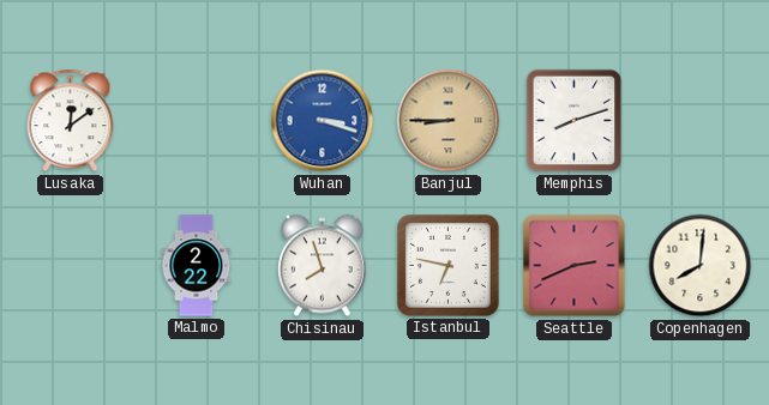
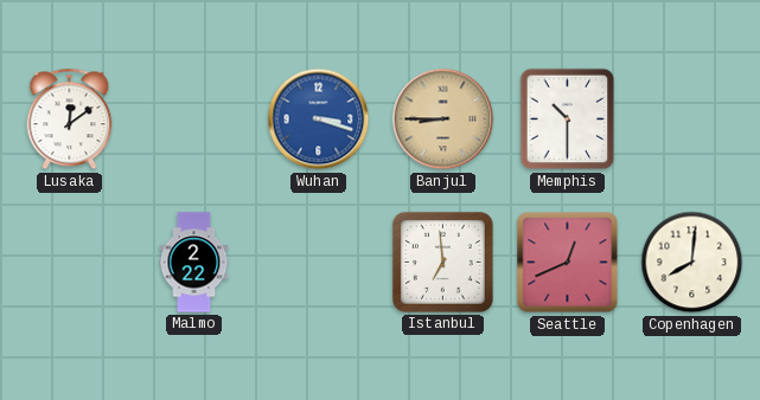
Memphis: 8:12 -> 10:30 (568, 120)
Chisinau: 7:57 -> none (323, 266)
Istanbul: 6:47 -> 6:59 (442, 262)
Seattle: 2:41 -> 12:41 (568, 263)
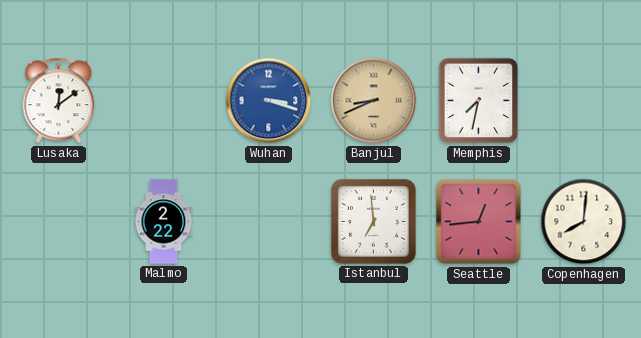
Banjul: 8:45 -> 8:41 (374, 101)
Memphis: 10:30 -> 7:32 (479, 101)
Seattle: 12:41 -> 12:44 (479, 222)
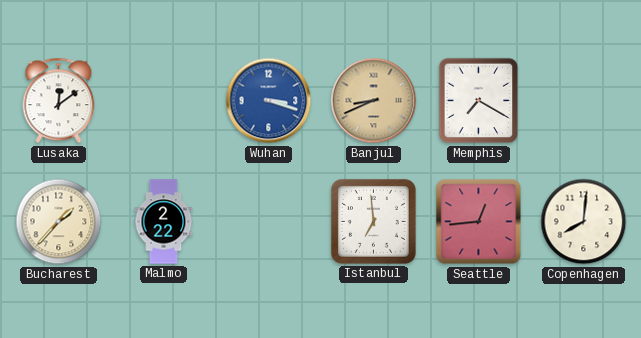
Memphis: 7:32 -> 7:20 (479, 101)
Bucharest: none -> 1:37 (59, 222)
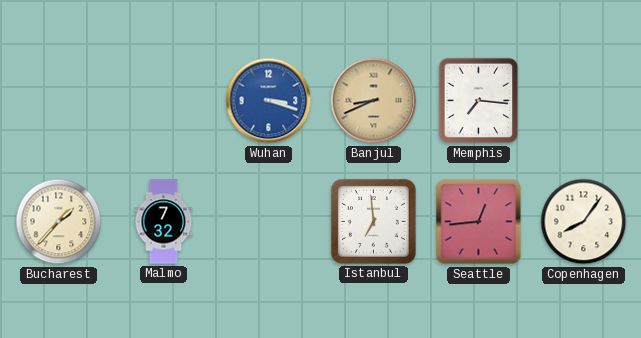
Lusaka: 12:09 -> none (59, 101)
Memphis: 7:20 -> 7:16 (479, 101)
Malmo: 2:22 -> 7:32 (164, 222)
Copenhagen: 8:01 -> 8:06 (584, 222)
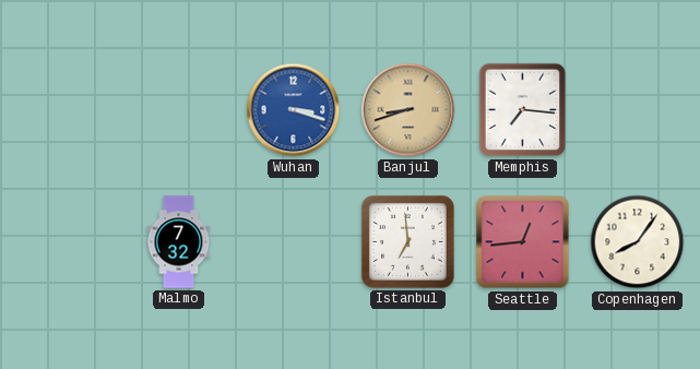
Banjul: 8:41 -> 8:42 (408, 110)
Bucharest: 1:37 -> none (59, 222)
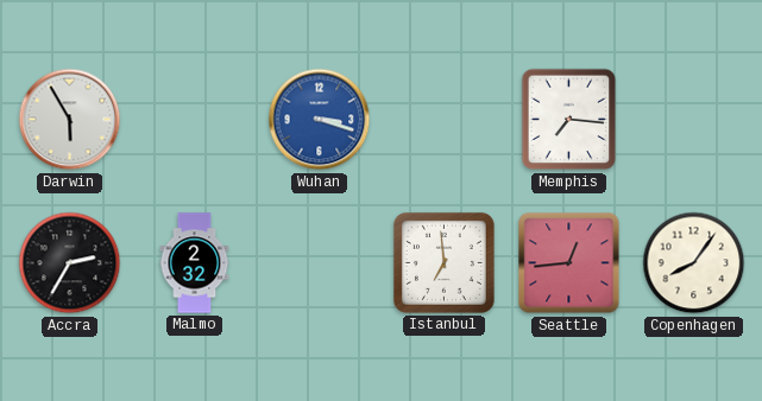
Darwin: none -> 5:55 (70, 120)
Banjul: 8:42 -> none (408, 110)
Accra: none -> 2:35 (70, 263)
Malmo: 7:32 -> 2:32 (195, 263)
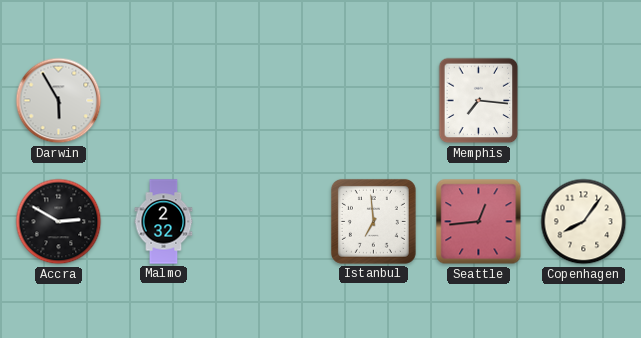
Wuhan: 3:18 -> none (320, 120)
Accra: 2:35 -> 2:50 (59, 222)
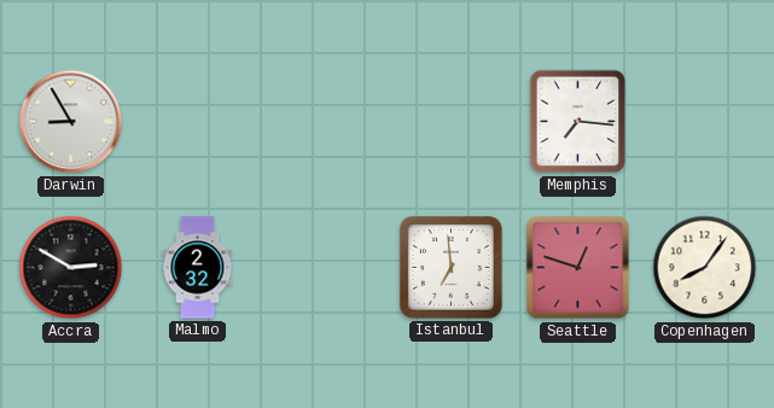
Darwin: 5:55 -> 8:55 (71, 122)
Seattle: 12:44 -> 12:48 (578, 268)
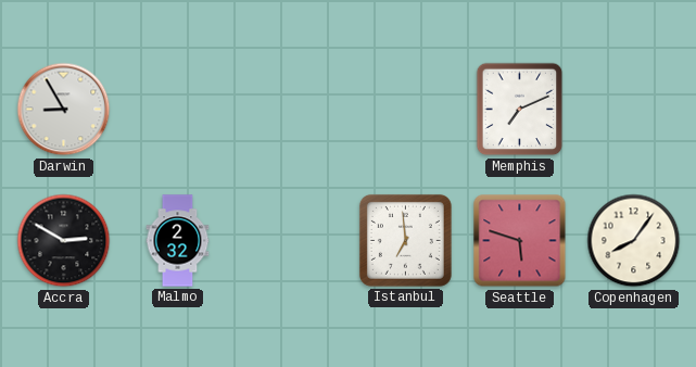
Memphis: 7:16 -> 7:11 (520, 110)
Seattle: 12:48 -> 5:48 (520, 241)
